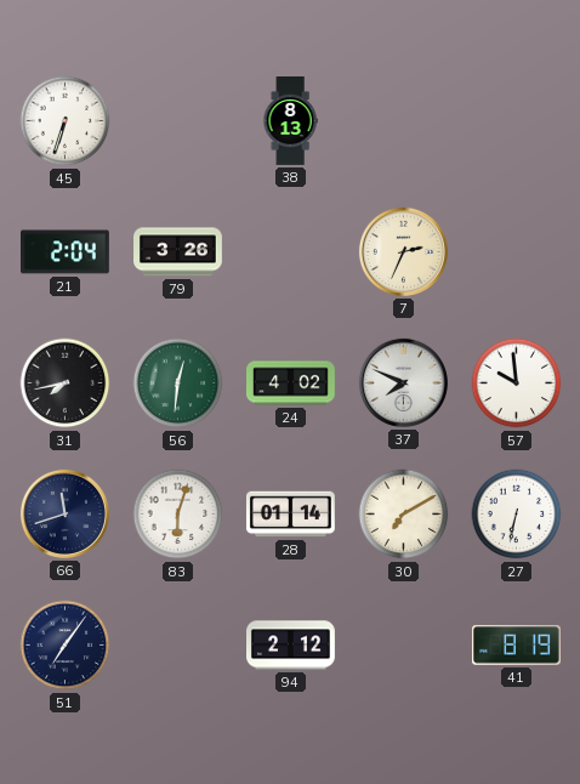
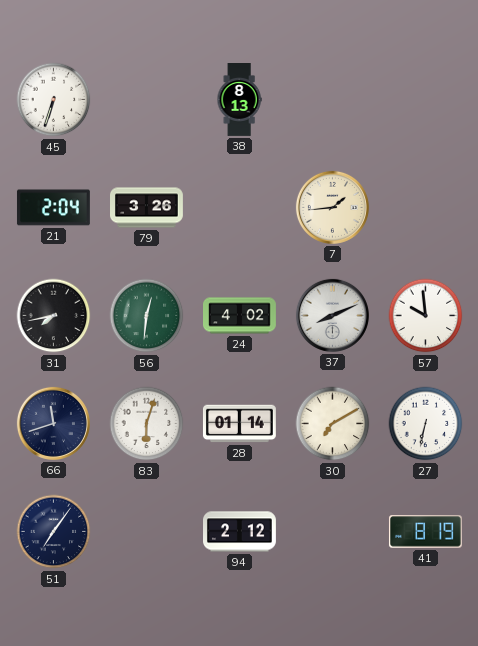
7: 2:34 -> 1:44 (332, 207)
37: 7:49 -> 8:11 (332, 315)
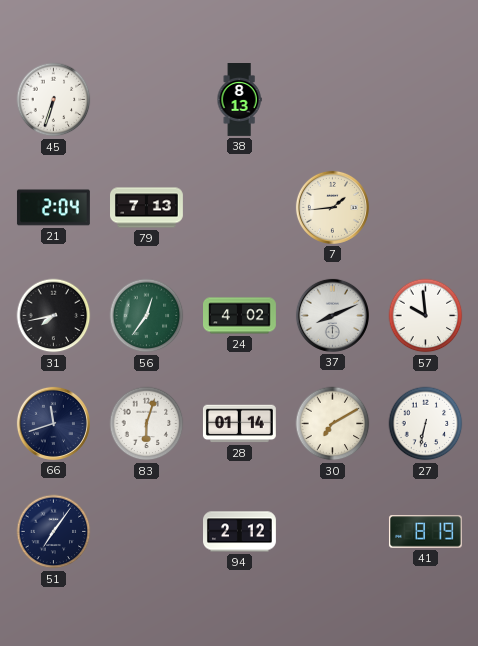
79: 3:26 -> 7:13 (147, 208)
56: 12:31 -> 12:36 (147, 316)
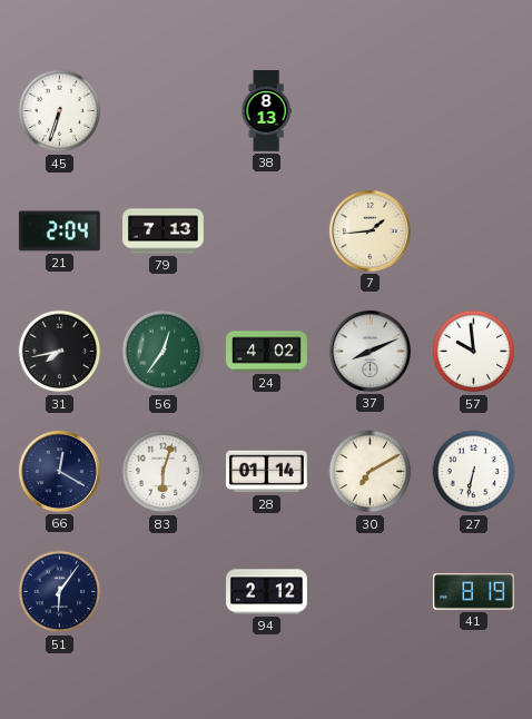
66: 11:42 -> 12:20 (59, 471)
51: 7:06 -> 6:06 (60, 592)
